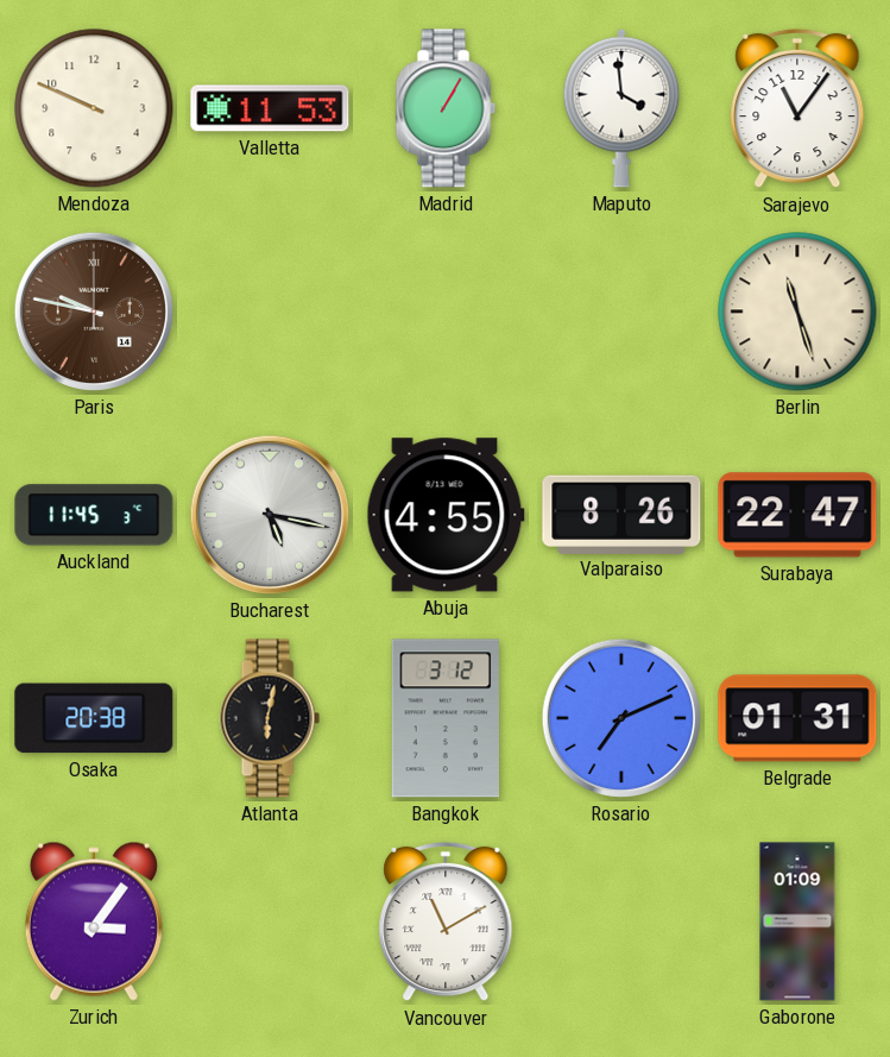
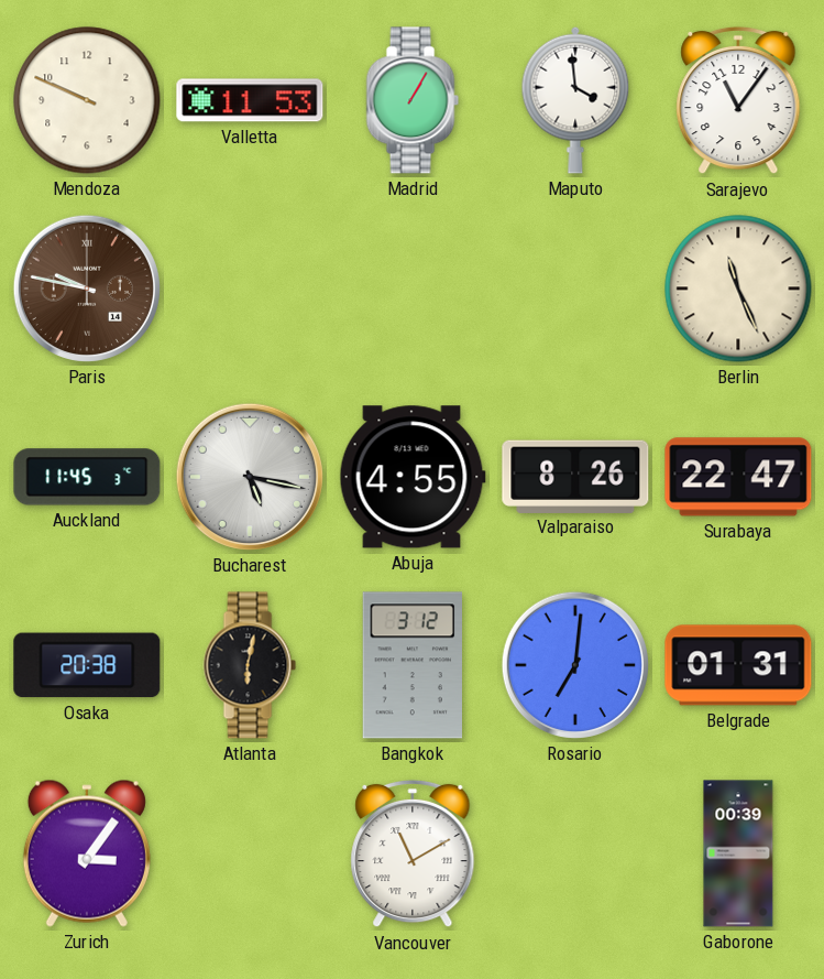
Berlin: 11:27 -> 11:26 (738, 289)
Rosario: 7:11 -> 7:01 (575, 665)
Gaborone: 01:09 -> 00:39 (738, 853)
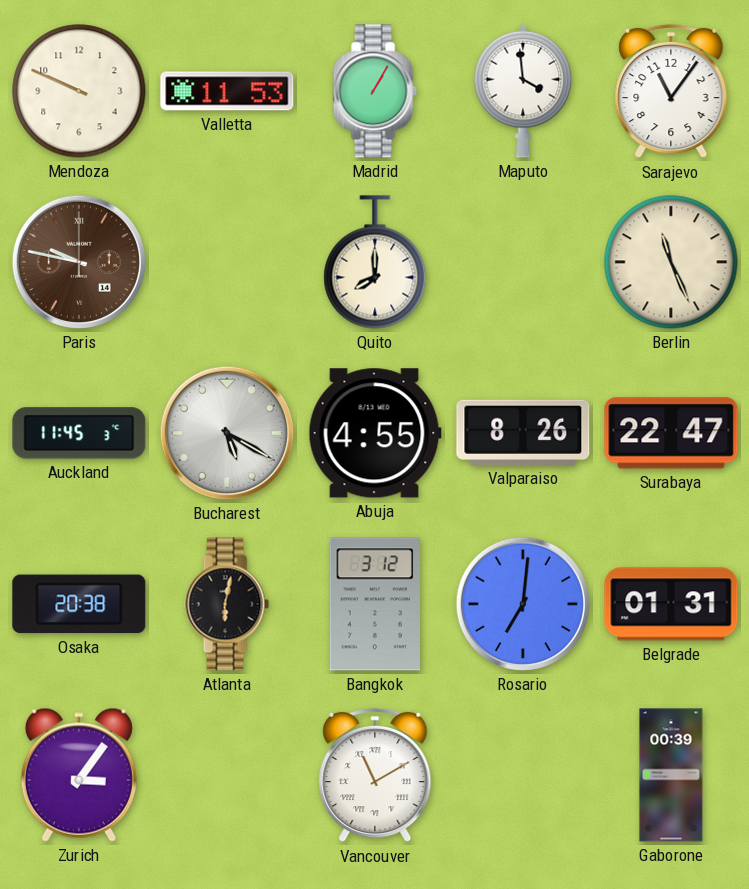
Quito: none -> 8:00 (375, 262)
Bucharest: 5:17 -> 5:20 (227, 433)
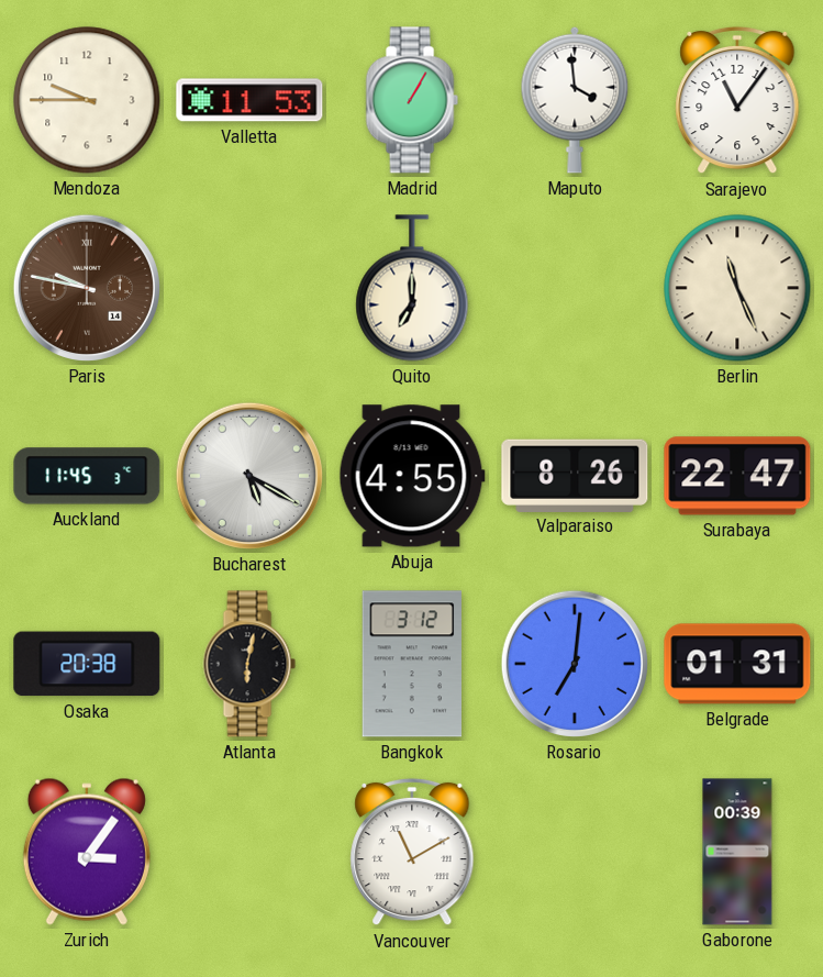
Mendoza: 9:49 -> 9:45 (87, 100)
Quito: 8:00 -> 7:00 (412, 288)
